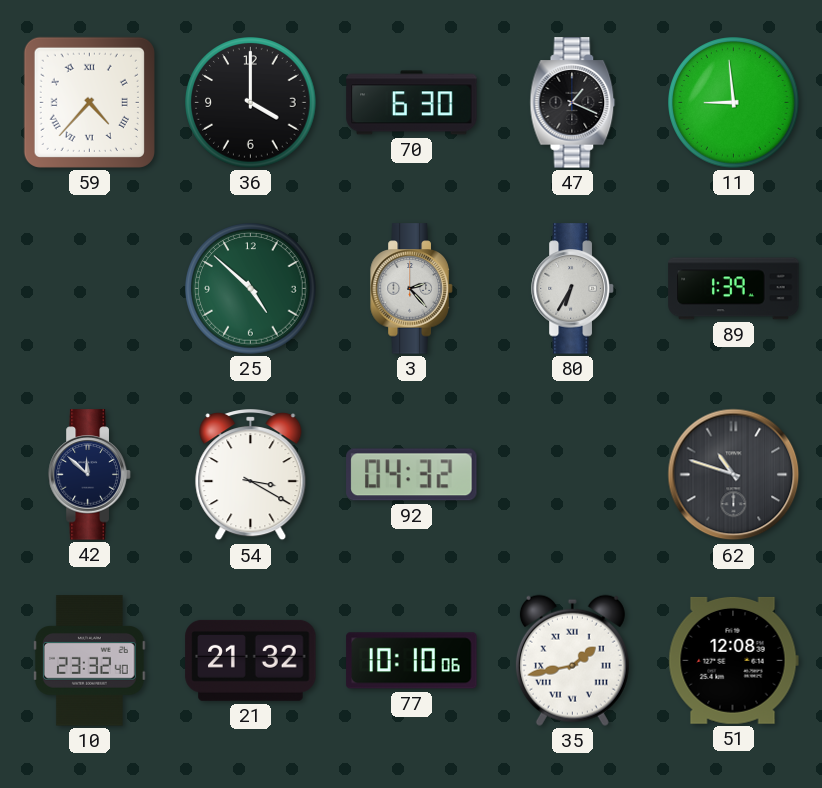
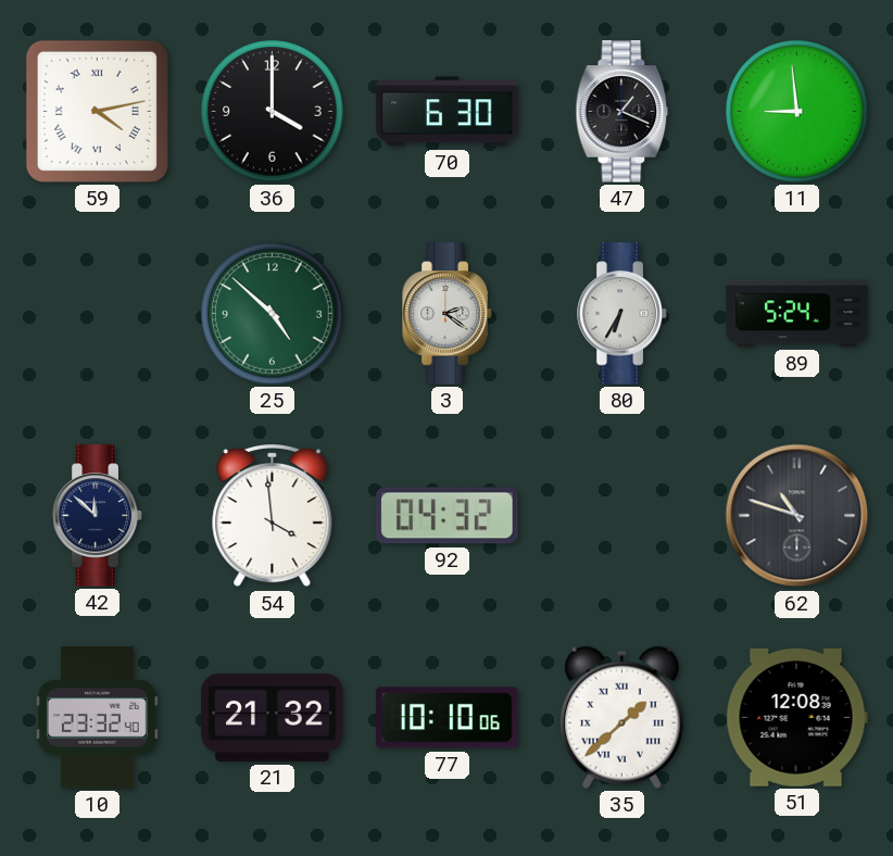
59: 4:37 -> 4:13 (97, 111)
3: 2:23 -> 2:21 (448, 314)
89: 1:39 -> 5:24 (797, 314)
54: 3:20 -> 3:59 (273, 517)
35: 1:43 -> 1:38 (621, 717)
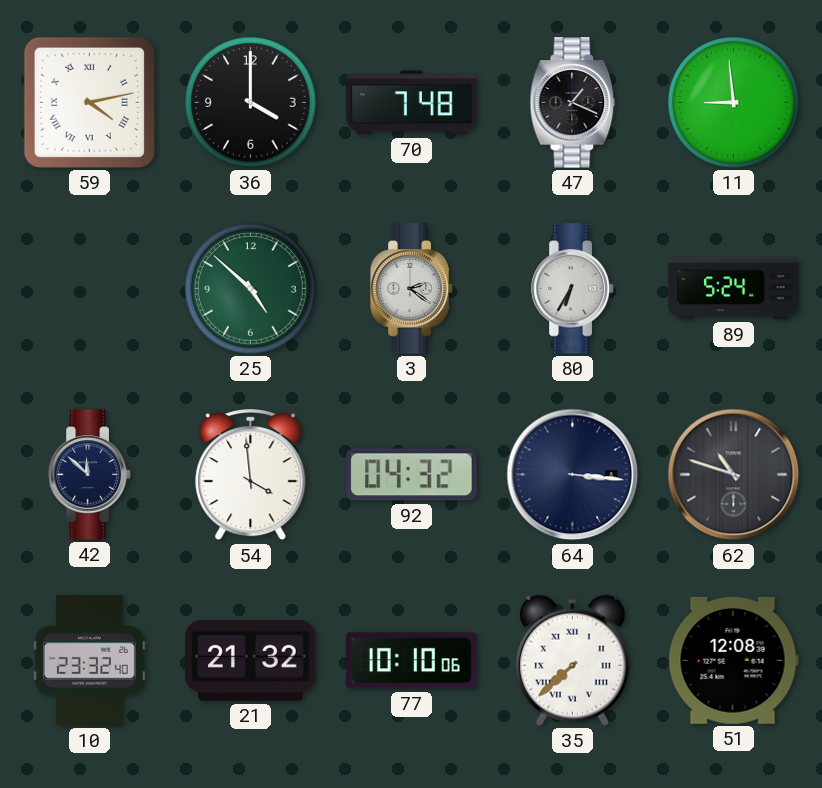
70: 6:30 -> 7:48 (412, 103)
64: none -> 3:16 (573, 475)
35: 1:38 -> 7:38 (572, 660)
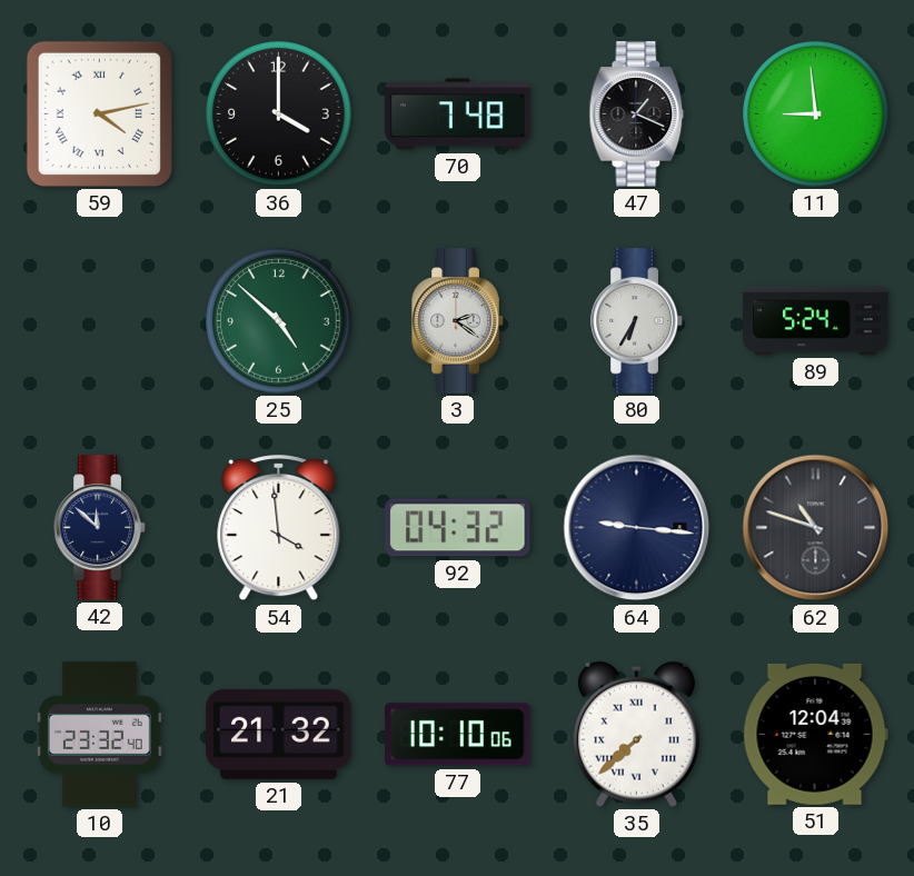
64: 3:16 -> 9:16 (637, 528)
51: 12:08 -> 12:04 (815, 734)
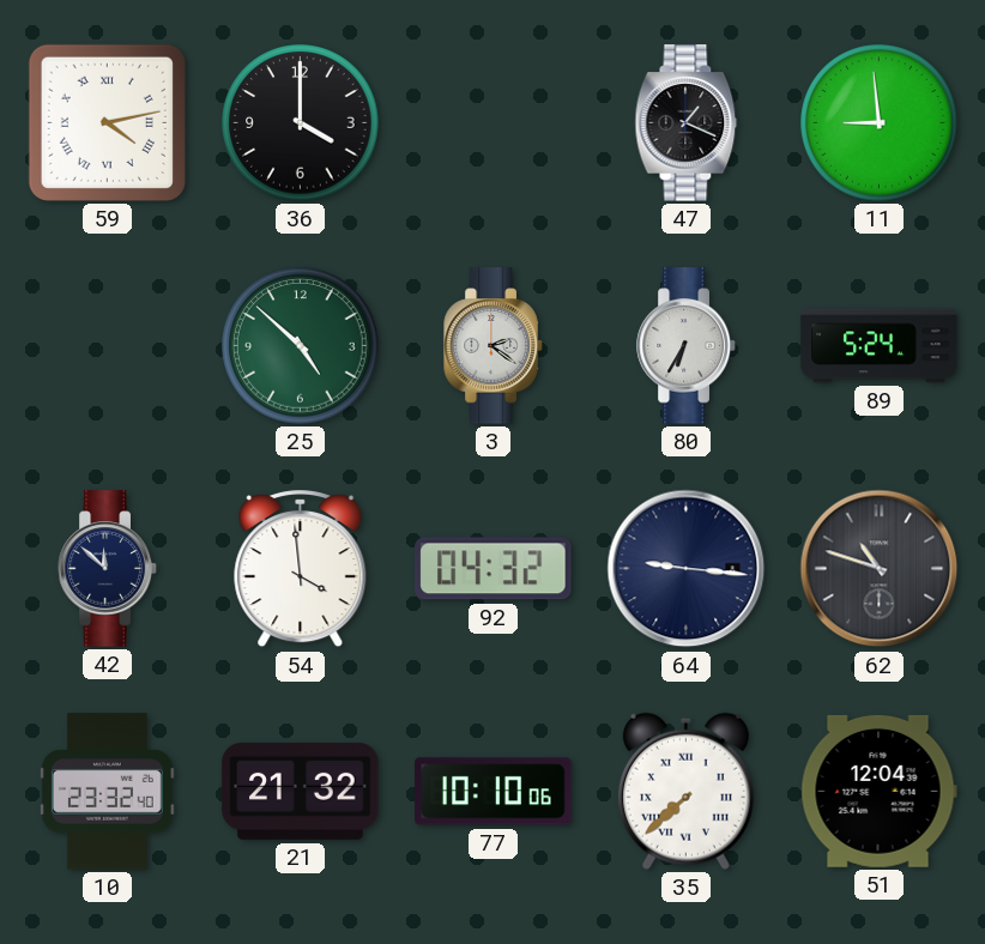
70: 7:48 -> none (458, 115)
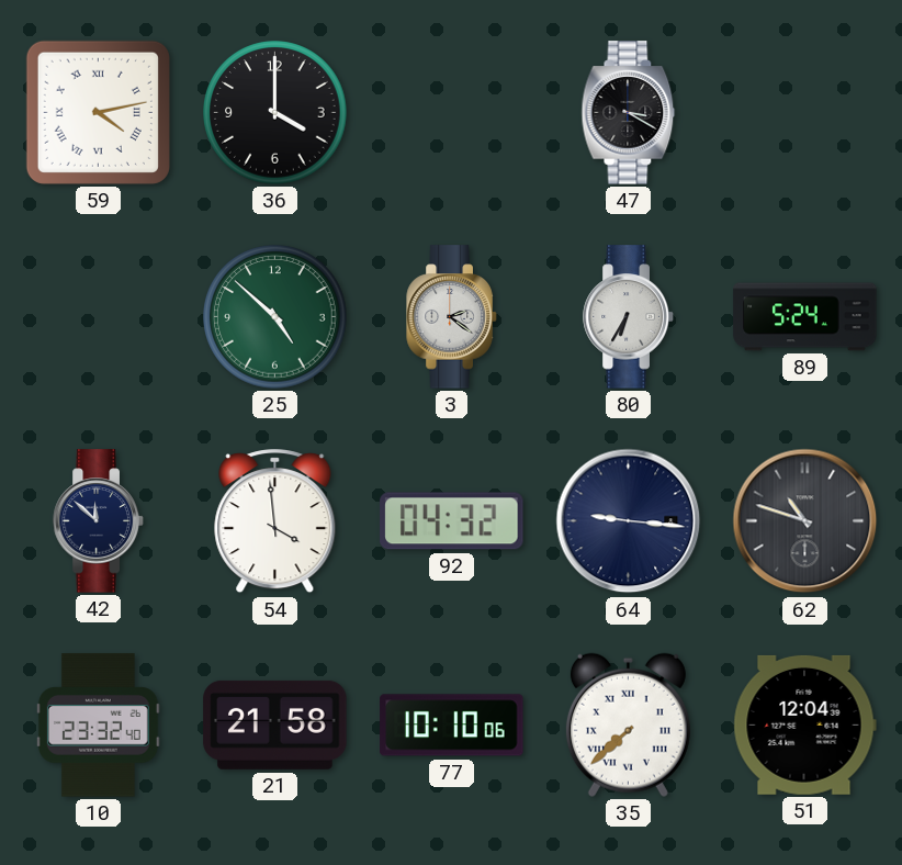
47: 1:19 -> 3:20 (629, 113)
11: 8:59 -> none (880, 123)
21: 21:32 -> 21:58 (275, 724)
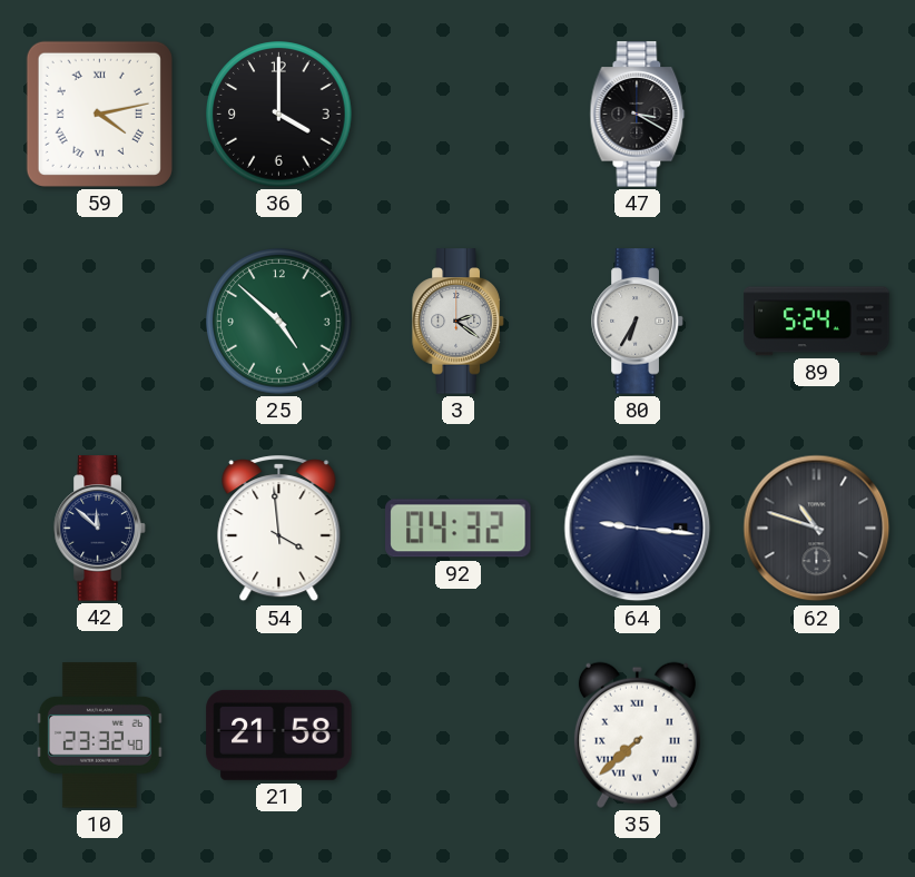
77: 10:10 -> none (452, 726)
51: 12:04 -> none (804, 724)
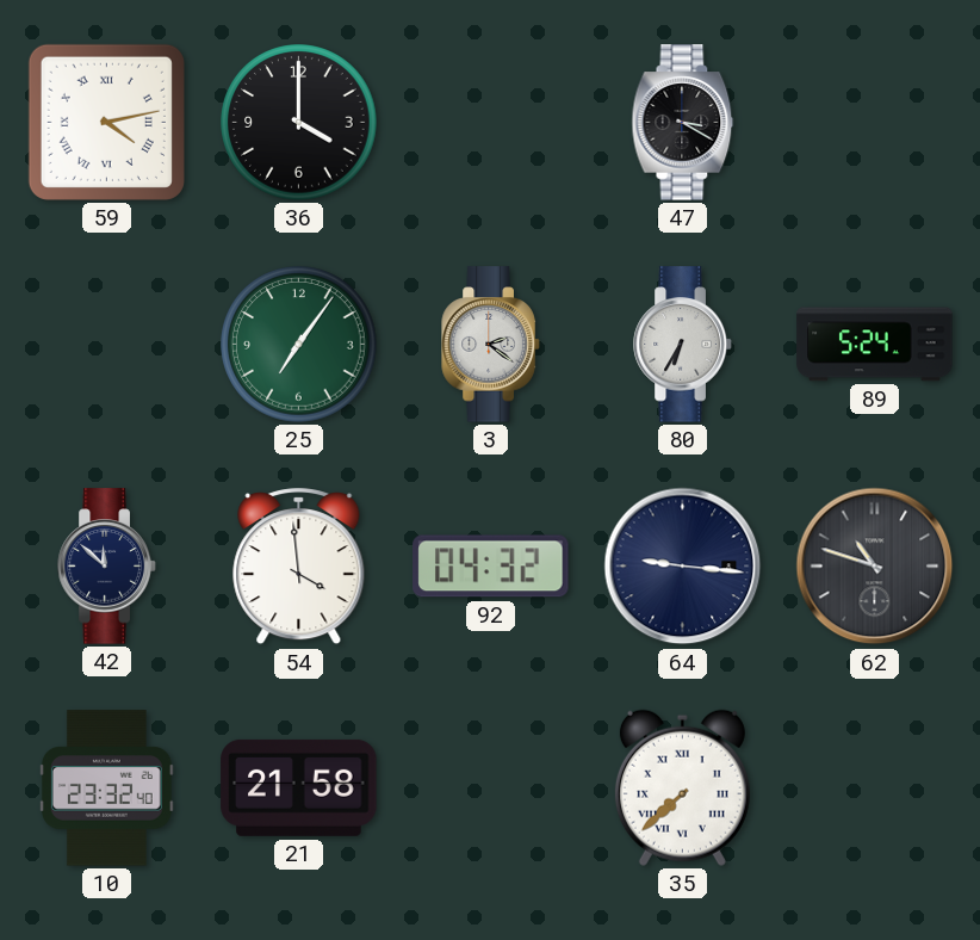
25: 4:52 -> 7:06 (299, 345)
